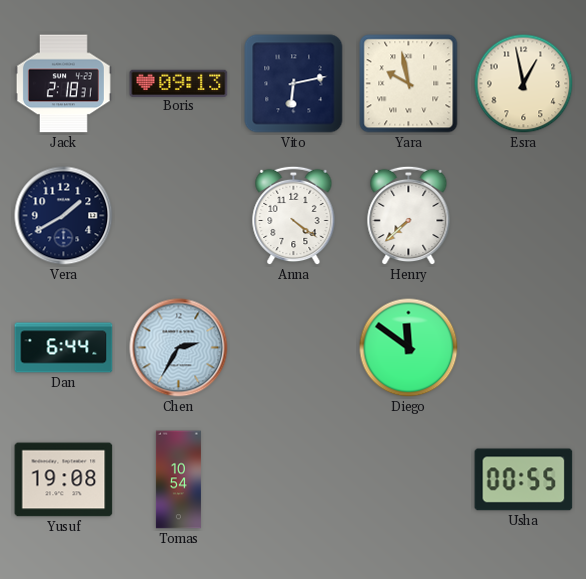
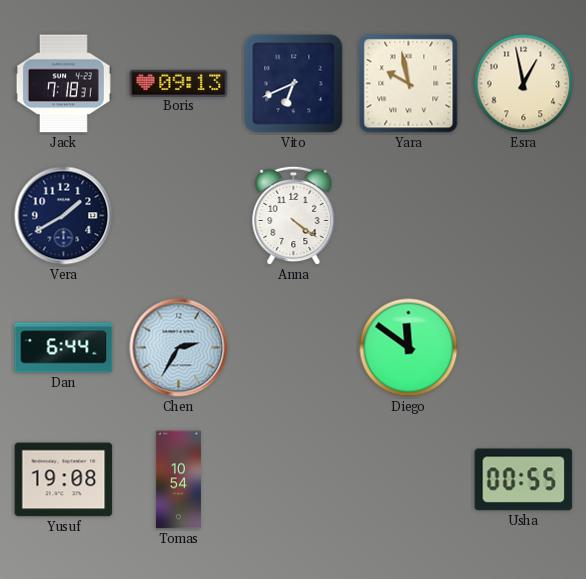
Jack: 2:18 -> 7:18 (63, 84)
Vito: 6:13 -> 6:41 (294, 84)
Henry: 7:38 -> none (409, 216)
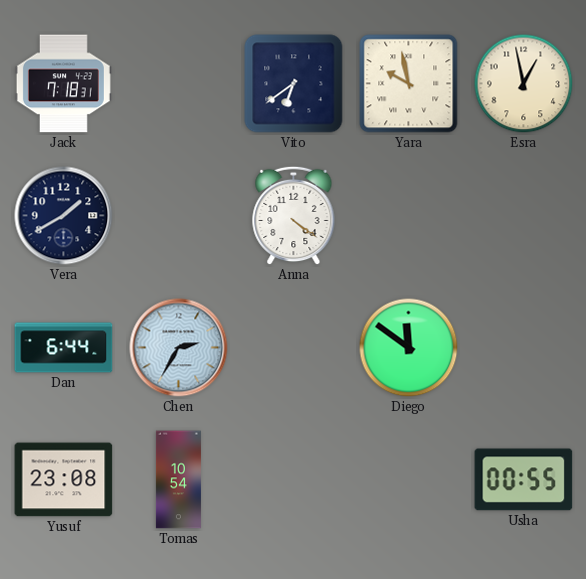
Boris: 09:13 -> none (179, 83)
Vito: 6:41 -> 6:39 (294, 84)
Yusuf: 19:08 -> 23:08 (64, 480)
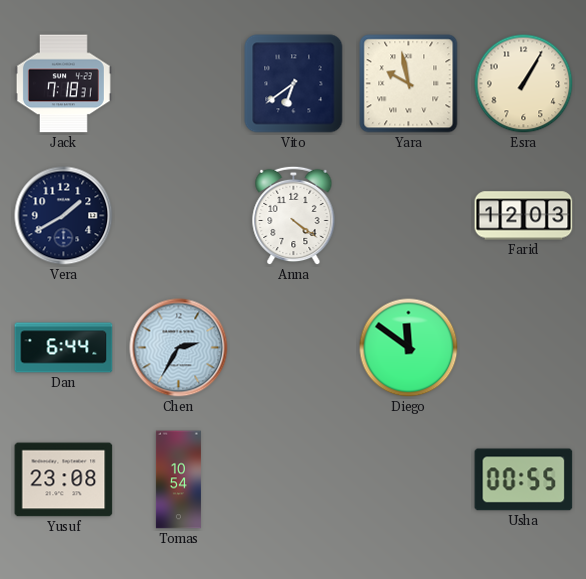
Esra: 12:58 -> 1:05 (524, 84)
Farid: none -> 12:03 (524, 216)
